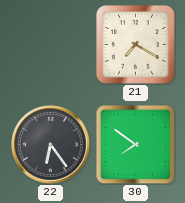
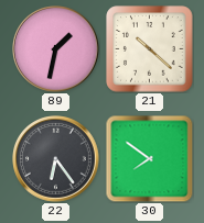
89: none -> 1:32 (56, 49)
21: 7:20 -> 10:22 (150, 49)
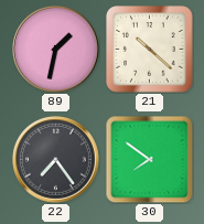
22: 6:24 -> 7:24 (56, 160)
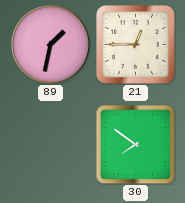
21: 10:22 -> 12:45 (136, 45)
22: 7:24 -> none (56, 160)
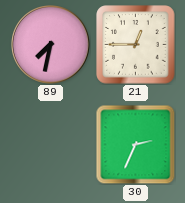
89: 1:32 -> 7:32 (51, 45)
30: 7:51 -> 2:34 (135, 144)
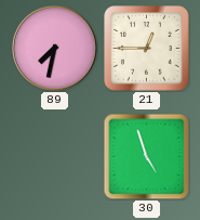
30: 2:34 -> 4:57 (146, 156)
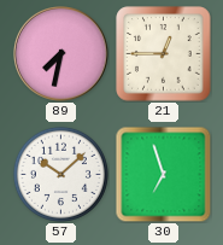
57: none -> 10:08 (60, 174)
30: 4:57 -> 6:57 (163, 174)
